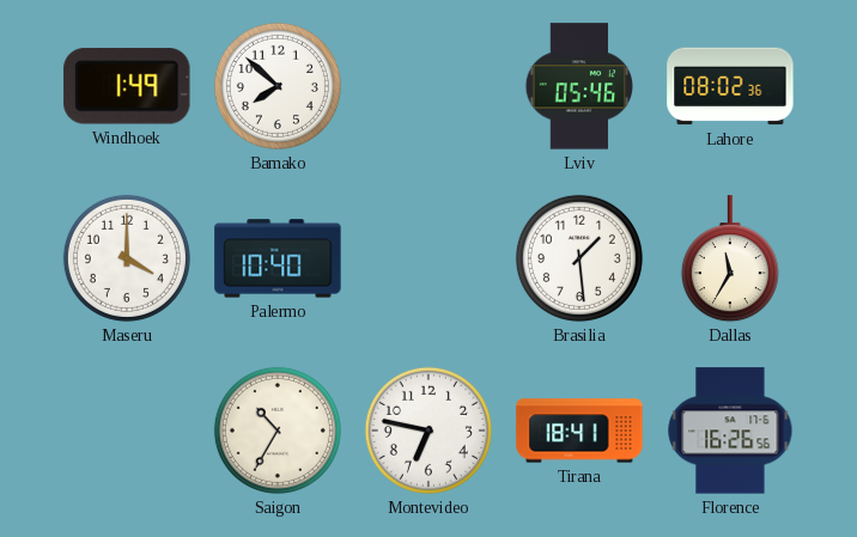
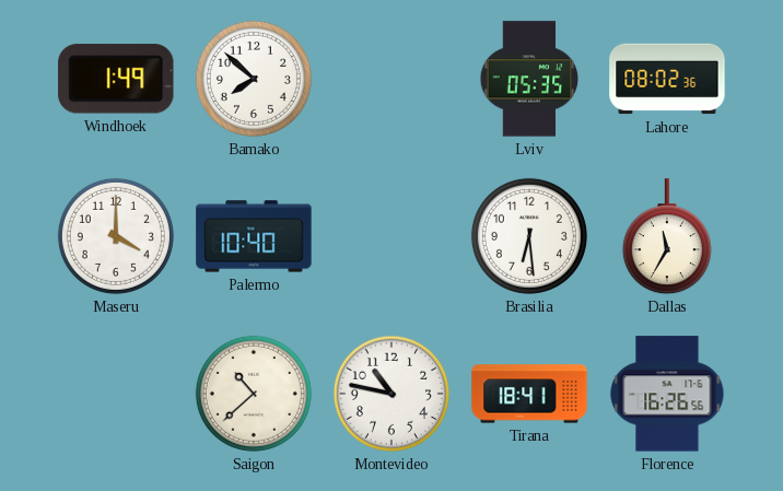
Lviv: 05:46 -> 05:35 (529, 79)
Brasilia: 1:29 -> 6:29 (529, 236)
Saigon: 10:35 -> 10:38 (254, 394)
Montevideo: 6:47 -> 10:47 (391, 394)
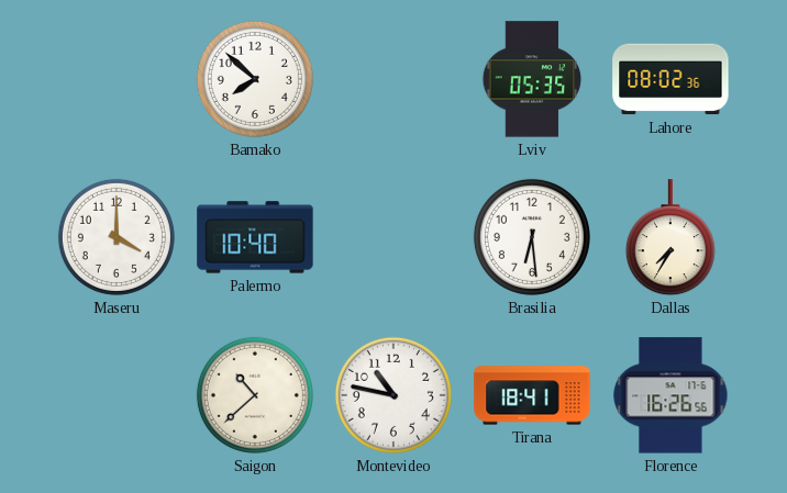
Windhoek: 1:49 -> none (116, 79)
Dallas: 11:35 -> 7:35 (670, 238)
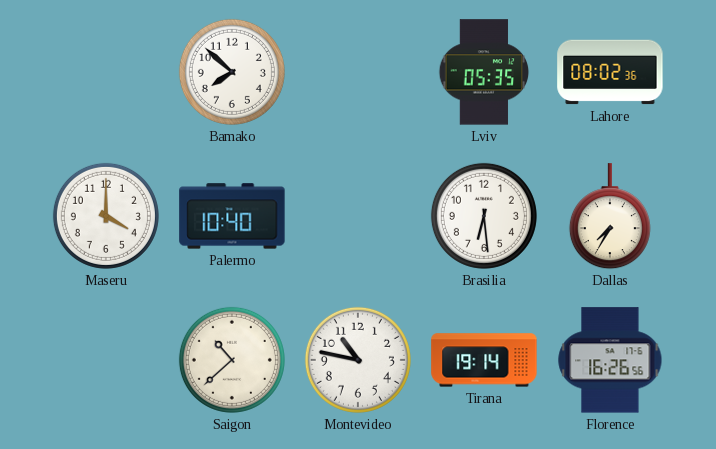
Tirana: 18:41 -> 19:14 (484, 360)
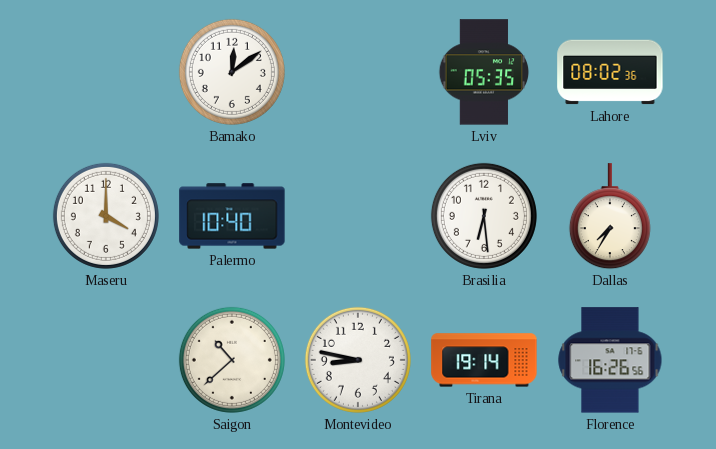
Bamako: 7:52 -> 12:09 (232, 72)
Montevideo: 10:47 -> 8:47 (358, 360)
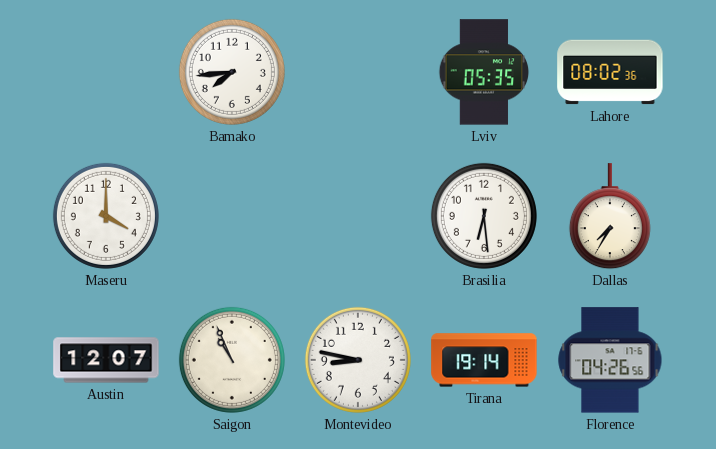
Bamako: 12:09 -> 7:44 (232, 72)
Palermo: 10:40 -> none (232, 216)
Austin: none -> 12:07 (106, 360)
Saigon: 10:38 -> 10:56 (232, 360)
Florence: 16:26 -> 04:26 (610, 360)
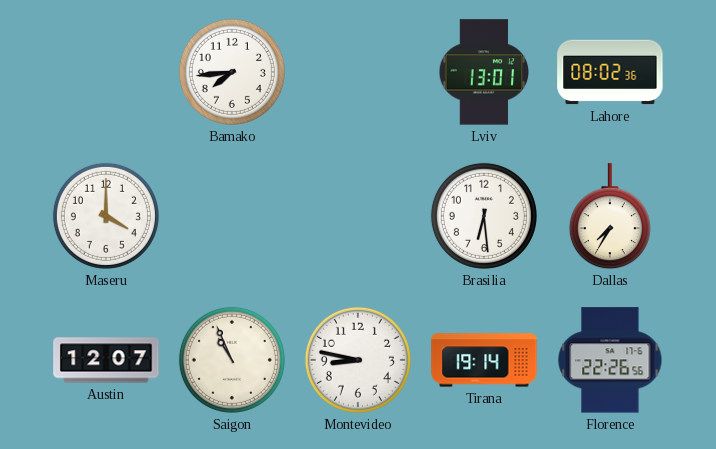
Lviv: 05:35 -> 13:01 (484, 72)
Florence: 04:26 -> 22:26 (610, 360)
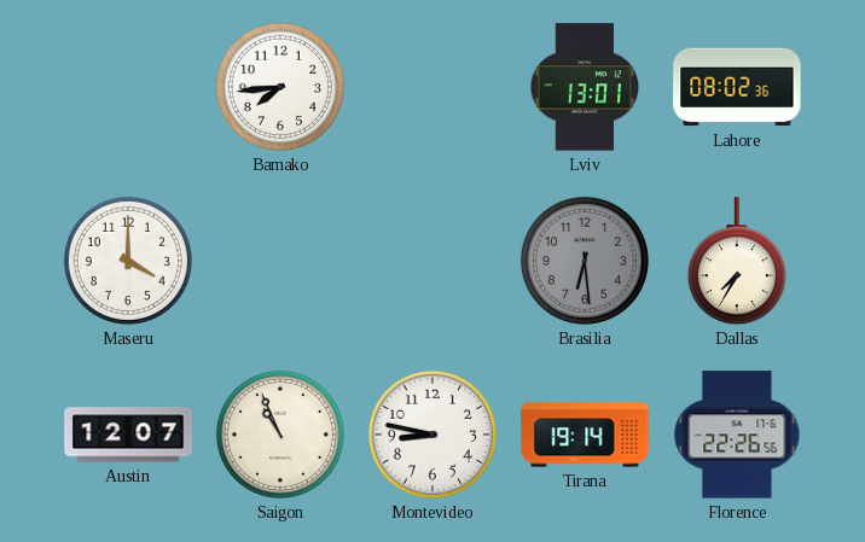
Brasilia dial: white -> grey (585, 261)
